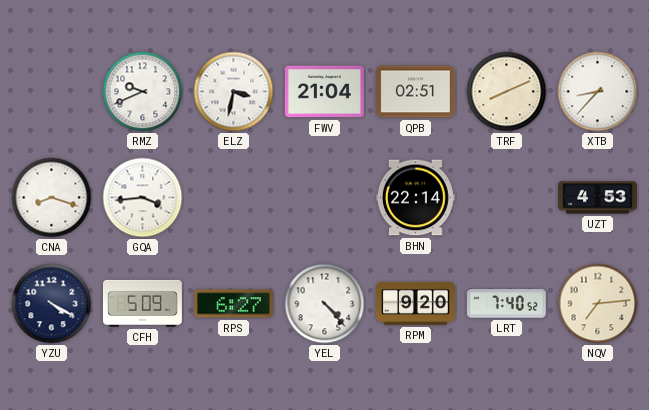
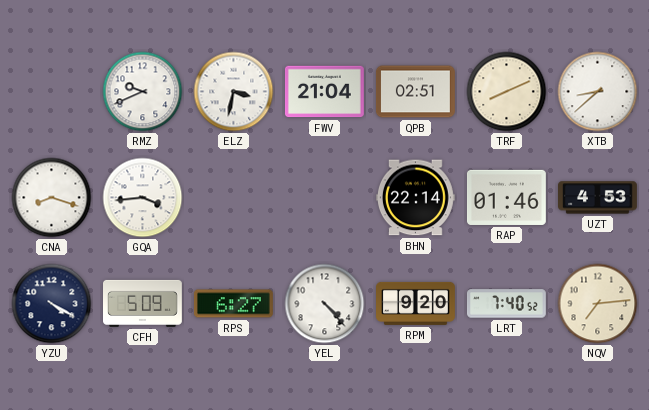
XTB: 8:37 -> 8:38 (598, 92)
RAP: none -> 01:46 (506, 197)
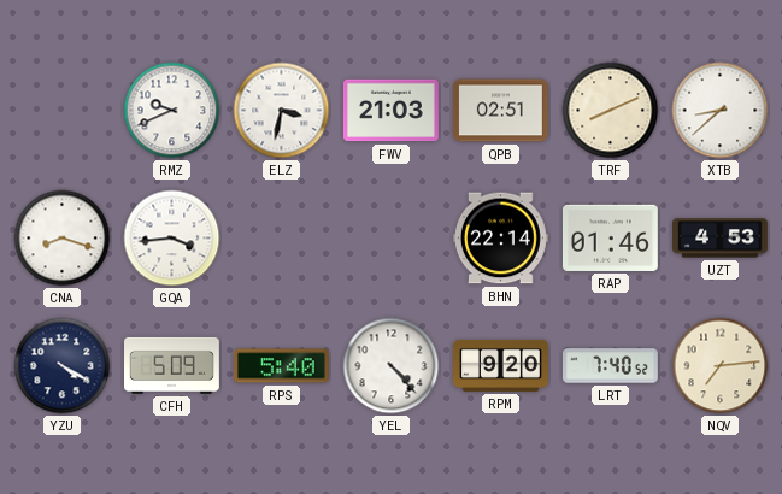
FWV: 21:04 -> 21:03 (390, 111)
RPS: 6:27 -> 5:40 (281, 366)
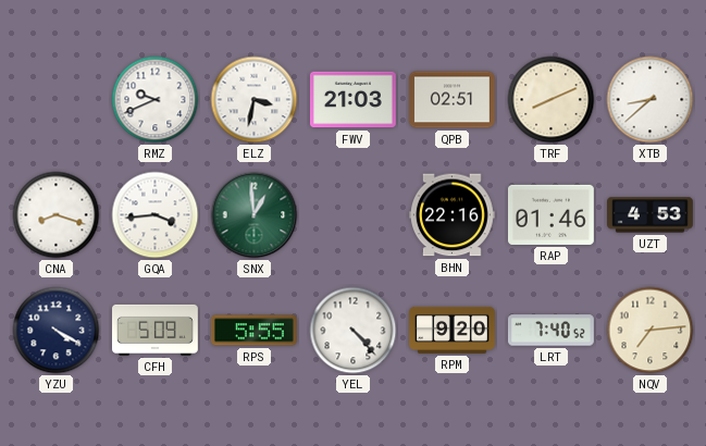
SNX: none -> 12:59 (255, 215)
BHN: 22:14 -> 22:16 (451, 215)
RPS: 5:40 -> 5:55 (253, 331)
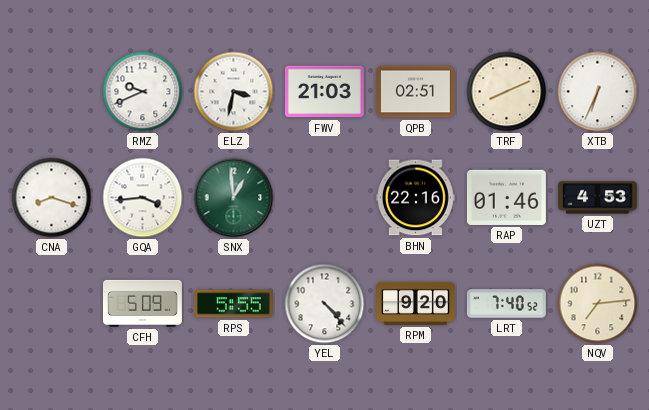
XTB: 8:38 -> 6:34 (598, 92)
YZU: 4:20 -> none (57, 331)
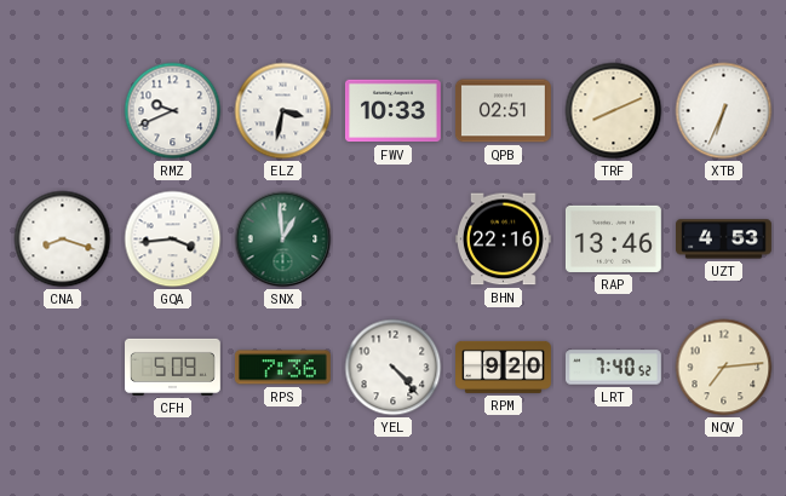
FWV: 21:03 -> 10:33 (392, 111)
RAP: 01:46 -> 13:46 (613, 238)
RPS: 5:55 -> 7:36 (282, 368)
